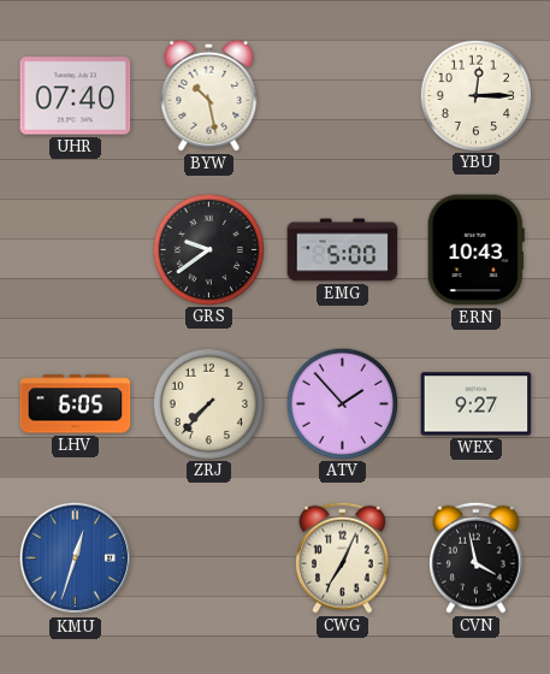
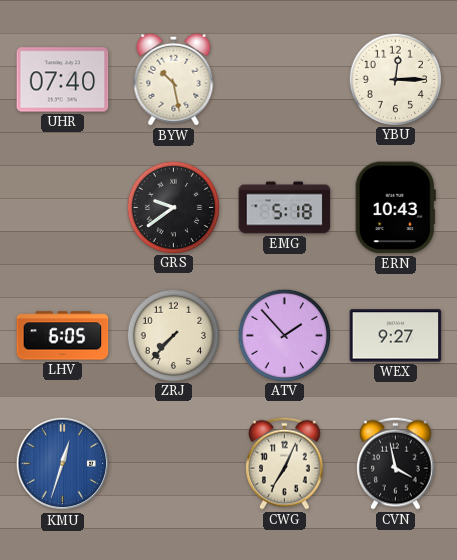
EMG: 5:00 -> 5:18 (285, 208)
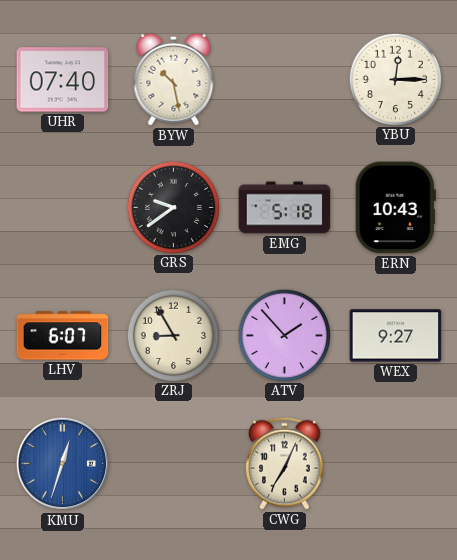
LHV: 6:05 -> 6:07 (63, 336)
ZRJ: 7:37 -> 8:55 (173, 335)
CVN: 3:58 -> none (396, 463)
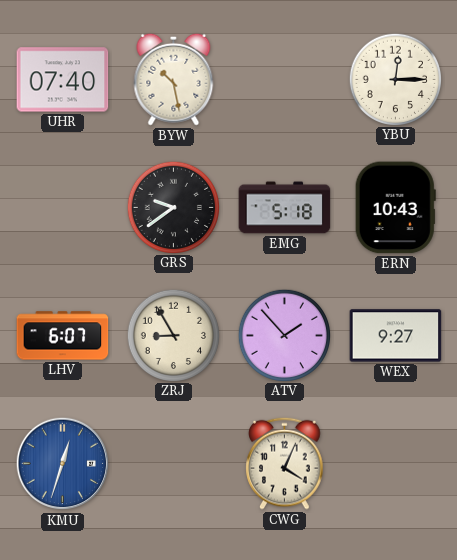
CWG: 7:04 -> 4:04 (285, 463)
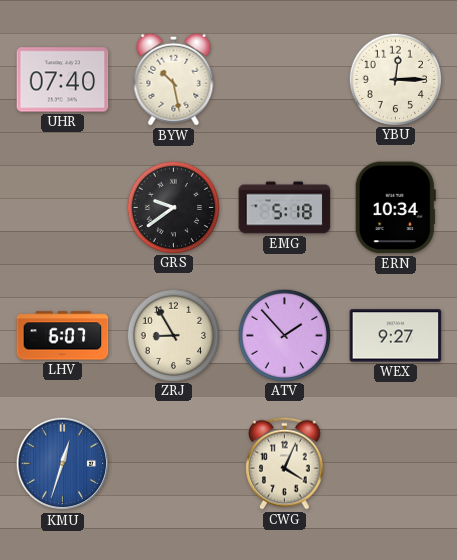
ERN: 10:43 -> 10:34 (395, 208)
